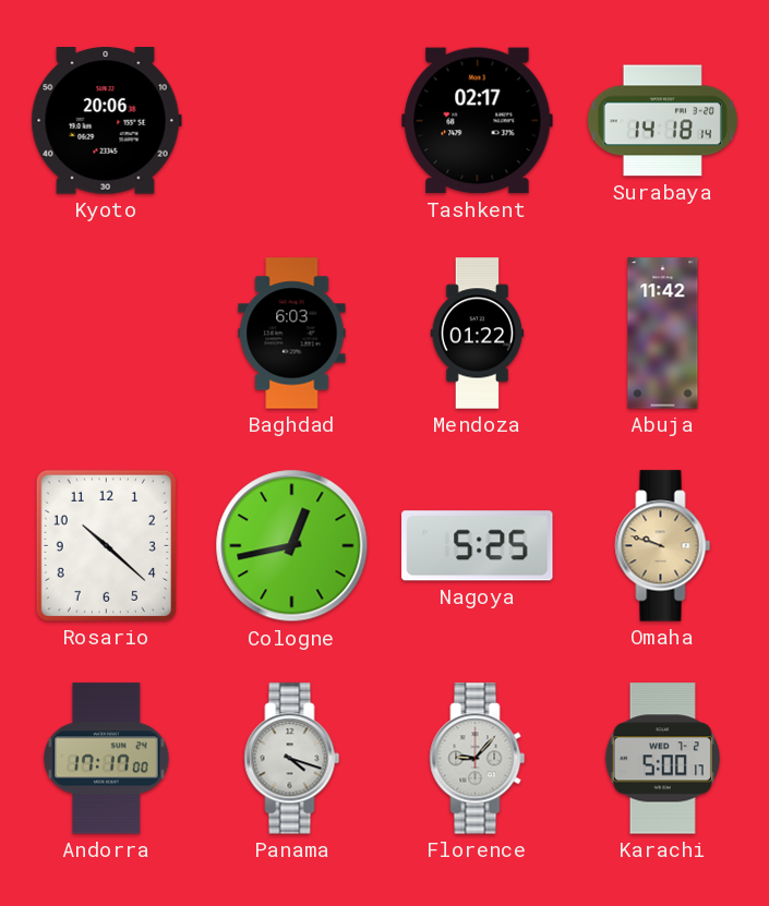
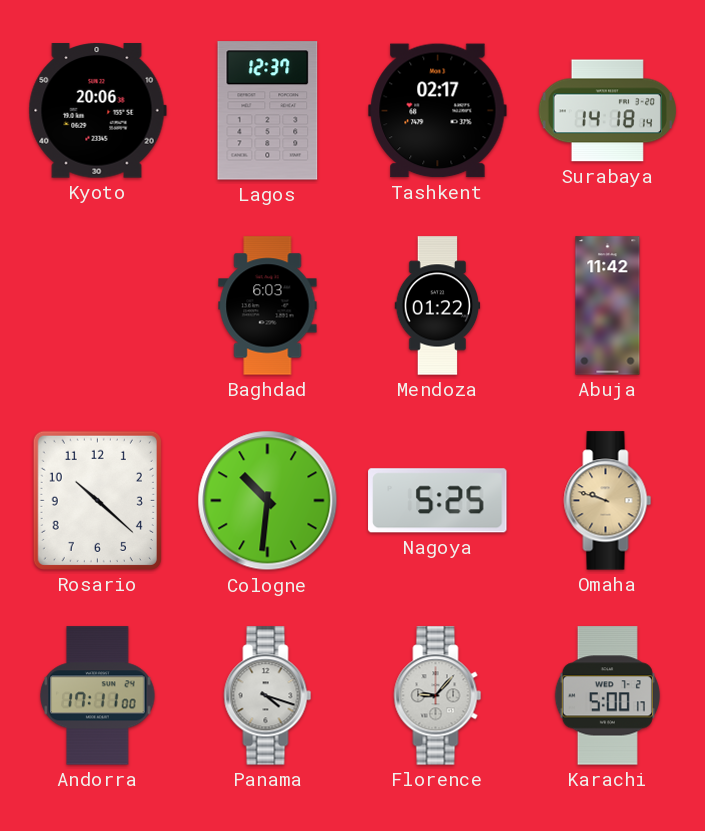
Lagos: none -> 12:37 (268, 111)
Cologne: 12:43 -> 10:31 (268, 501)
Andorra: 17:17 -> 17:11 (98, 696)
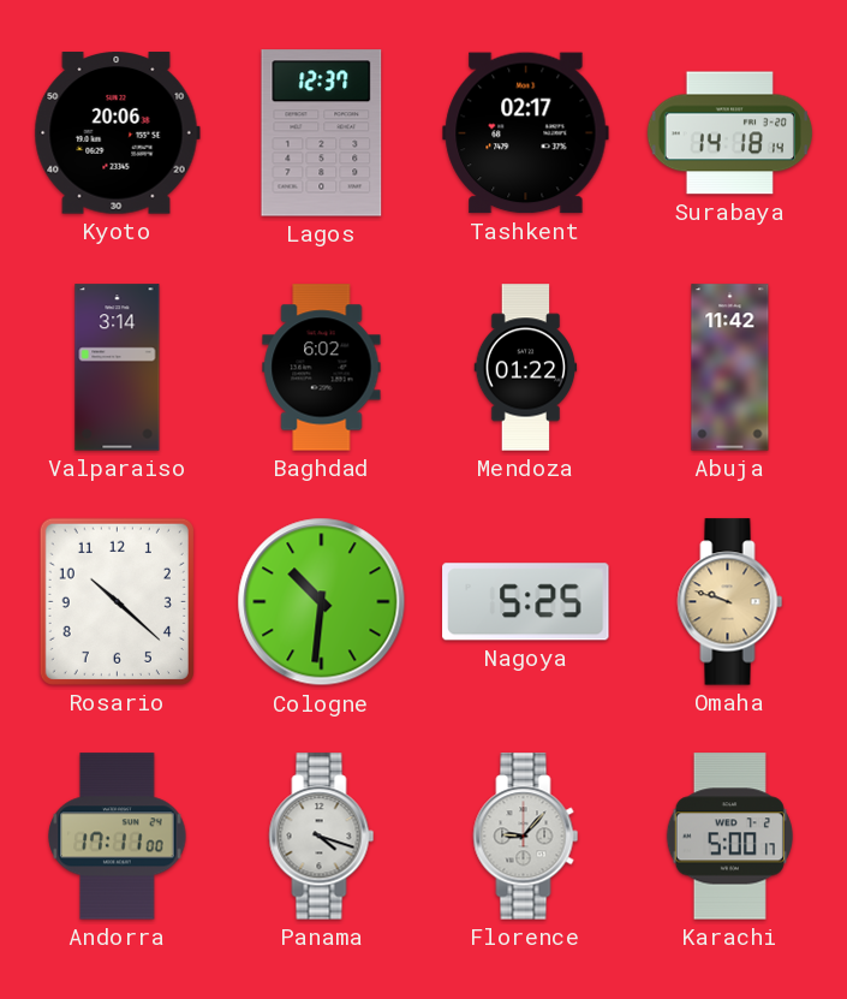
Valparaiso: none -> 3:14 (118, 368)
Baghdad: 6:03 -> 6:02 (322, 368)
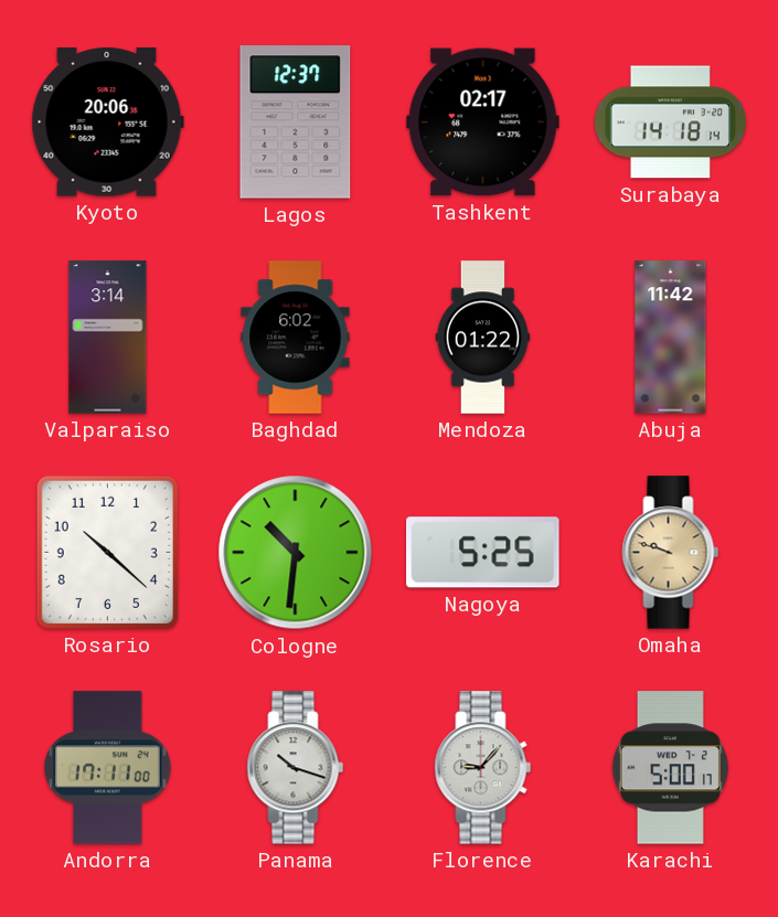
Panama: 4:18 -> 10:18 (296, 768)
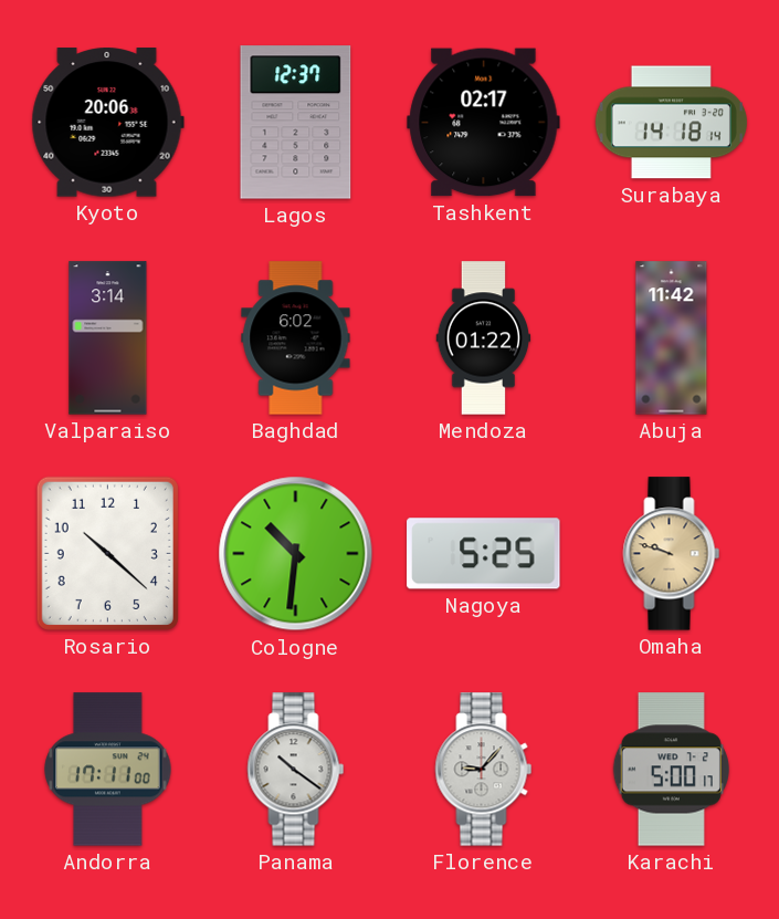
Panama: 10:18 -> 10:21 (296, 770)
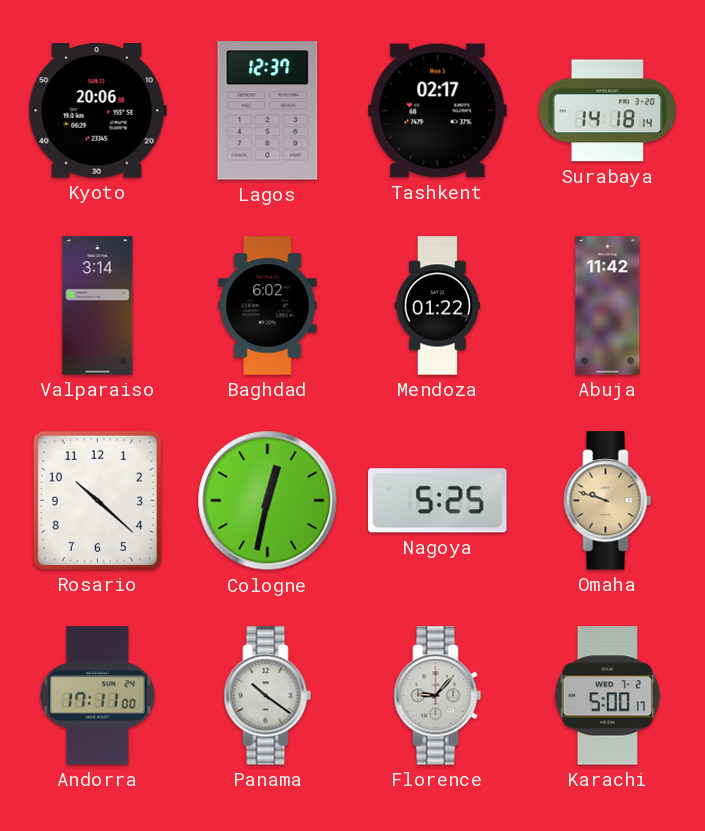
Cologne: 10:31 -> 12:32 (268, 501)
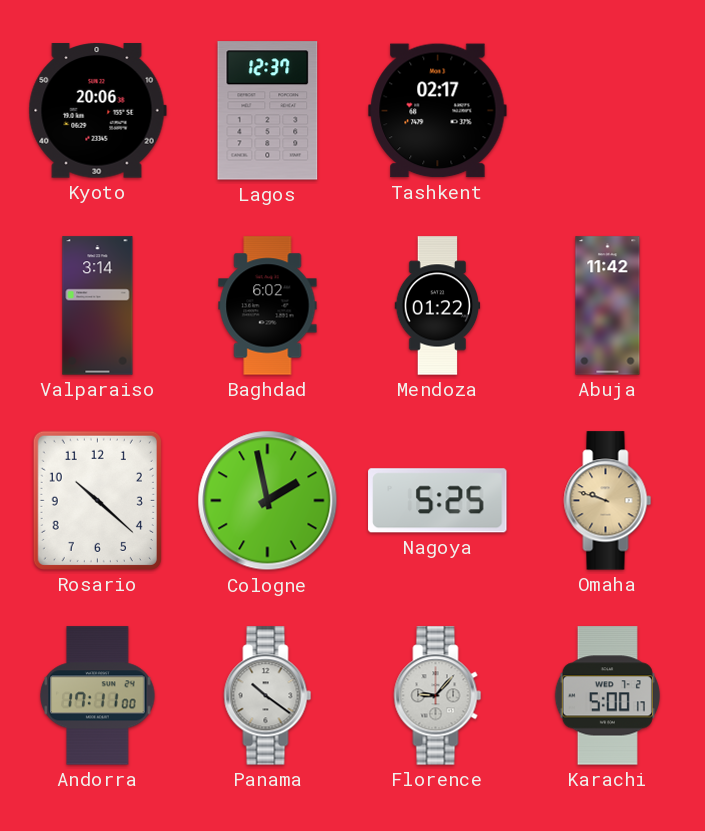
Surabaya: 14:18 -> none (607, 111)
Cologne: 12:32 -> 1:58 (268, 501)
